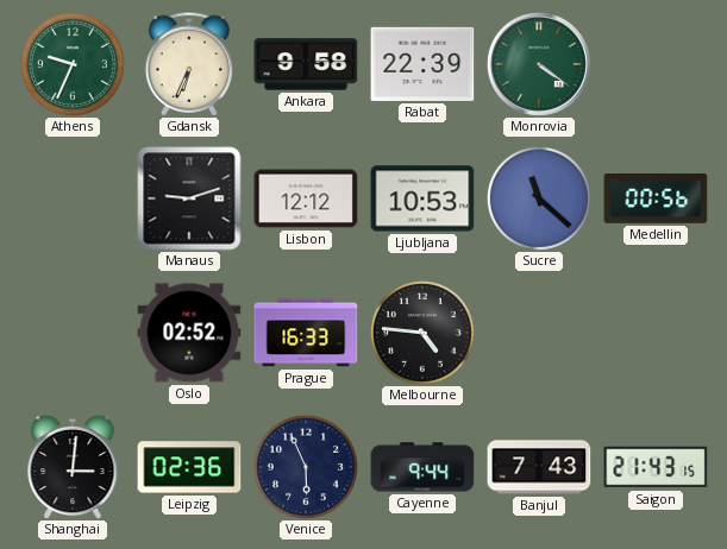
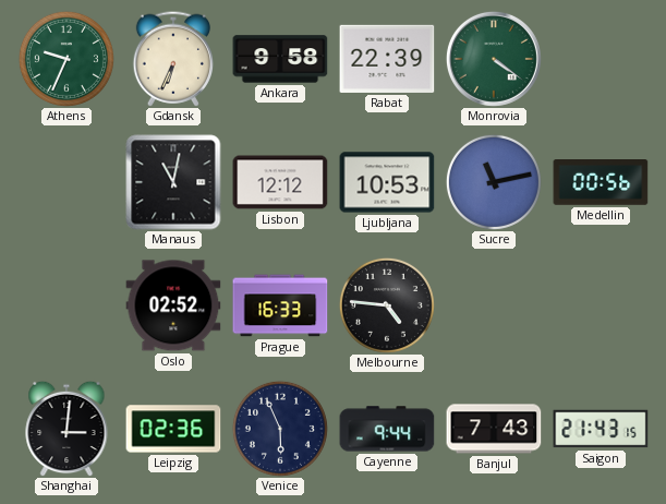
Manaus: 9:12 -> 11:02 (173, 182)
Sucre: 11:22 -> 11:13 (494, 182)
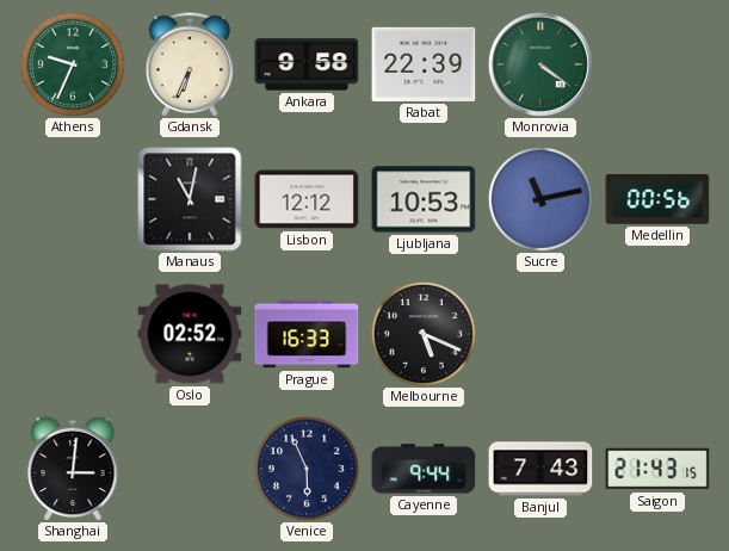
Melbourne: 4:46 -> 5:19 (424, 334)
Leipzig: 02:36 -> none (173, 429)
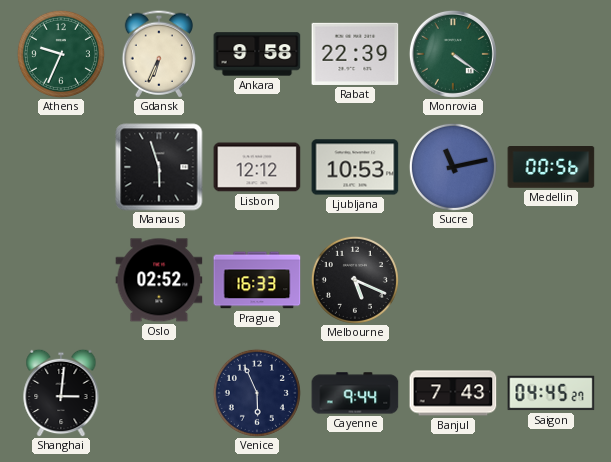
Manaus: 11:02 -> 5:57 (159, 167)
Saigon: 21:43 -> 04:45 (551, 393)
